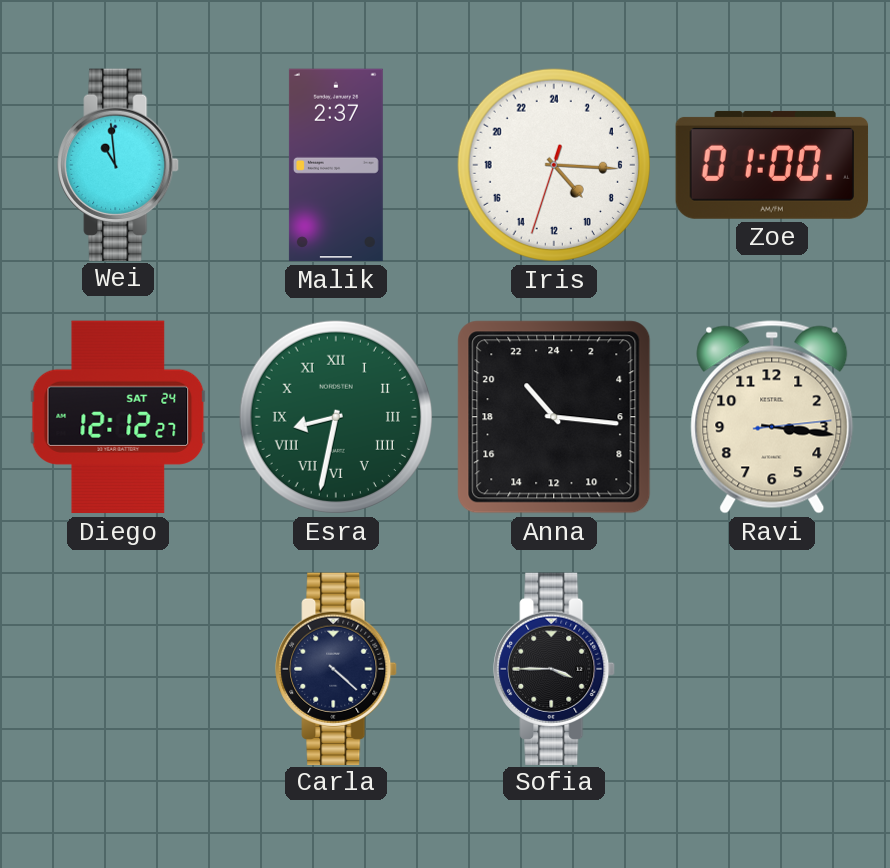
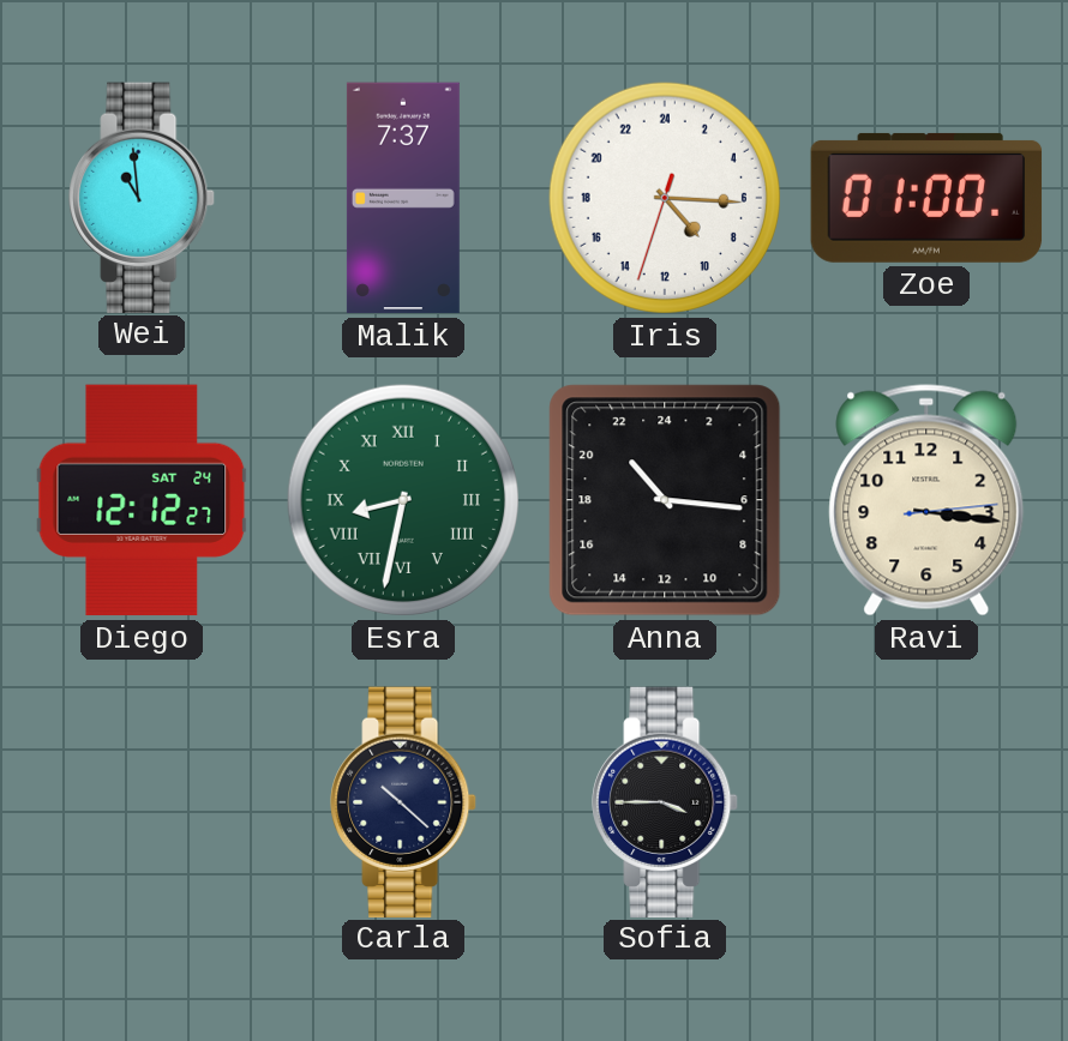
Malik: 2:37 -> 7:37 (403, 198)
Carla: 4:22 -> 10:22 (403, 801)
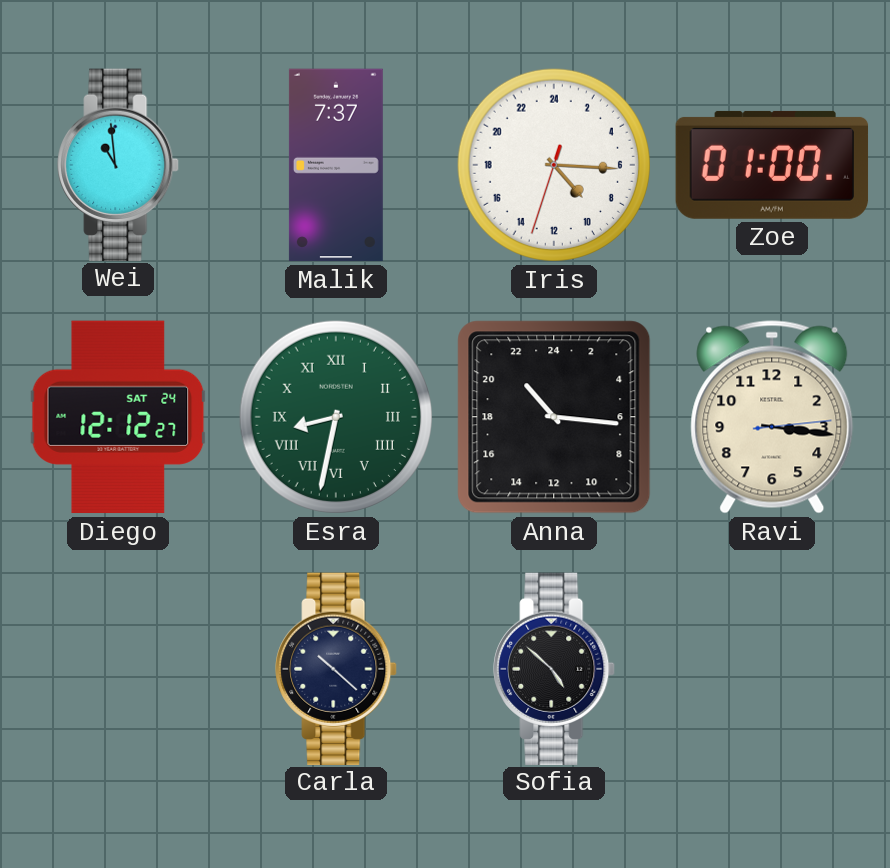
Sofia: 3:45 -> 4:52 (554, 668)
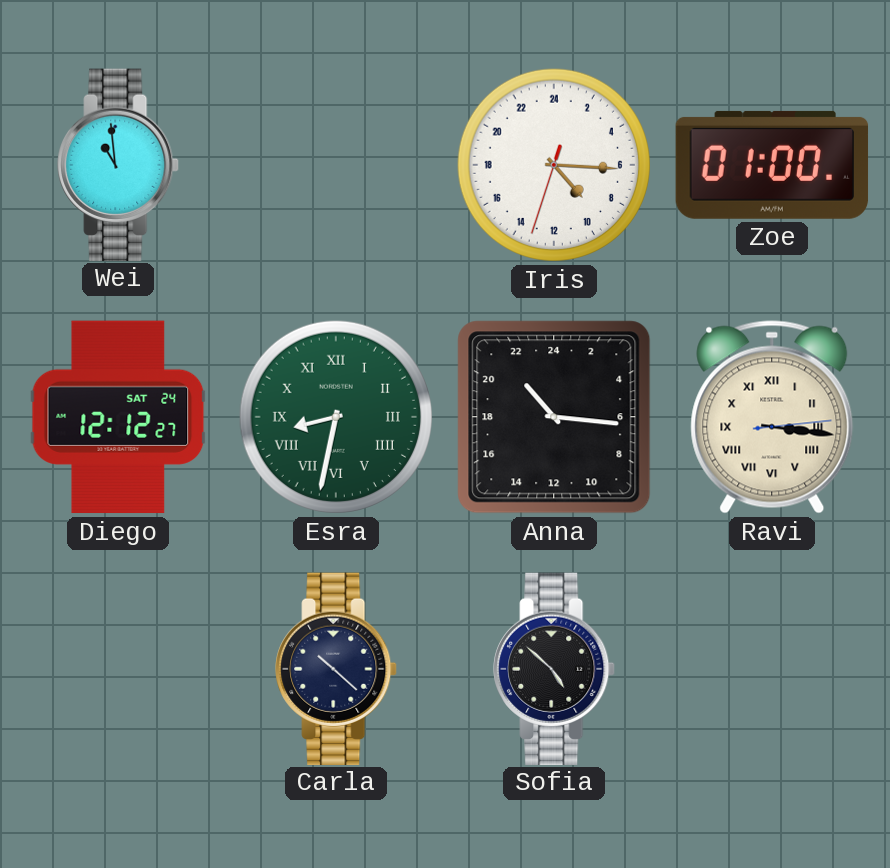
Malik: 7:37 -> none (336, 165)
Ravi numerals: Arabic -> Roman (772, 417)
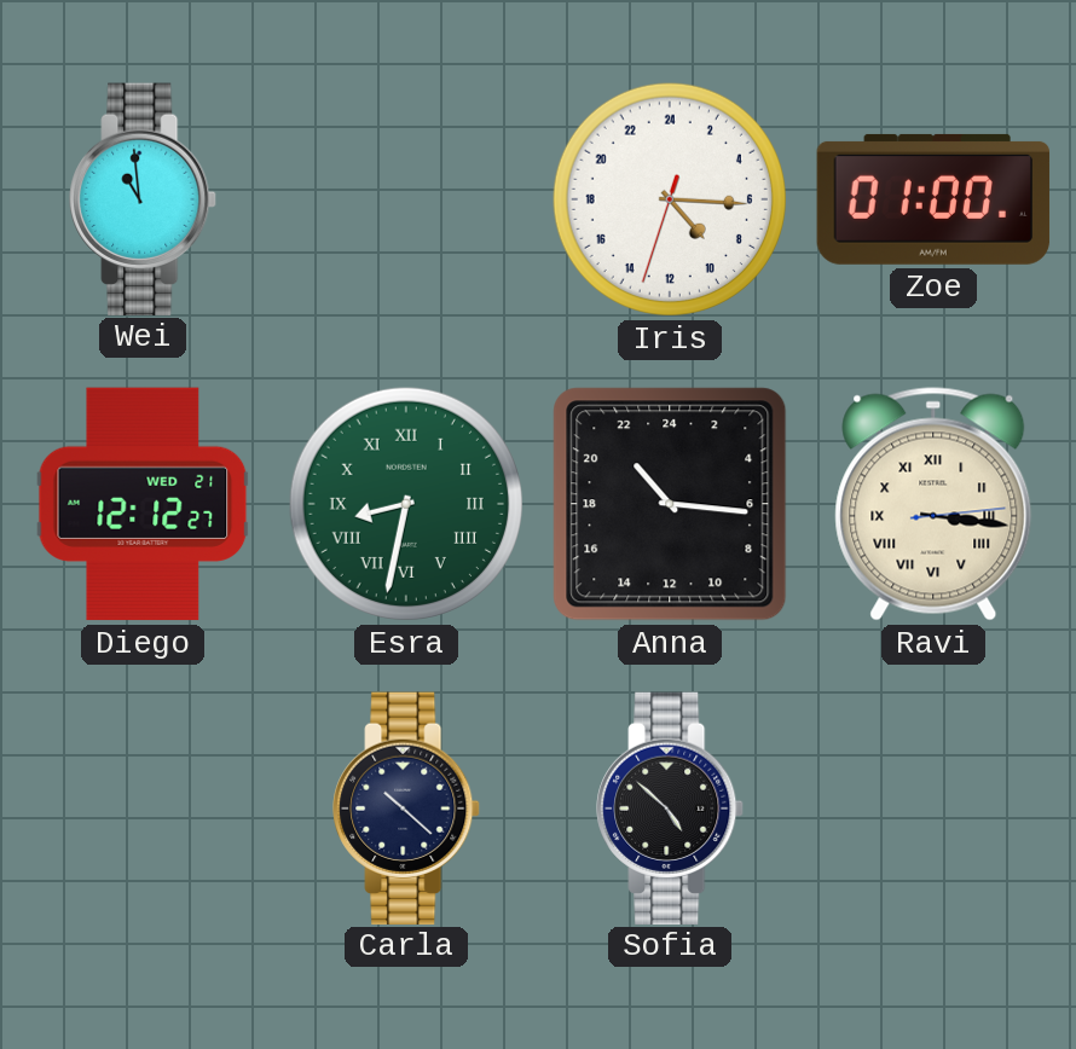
Diego date: SAT 24 -> WED 21 (143, 504)
